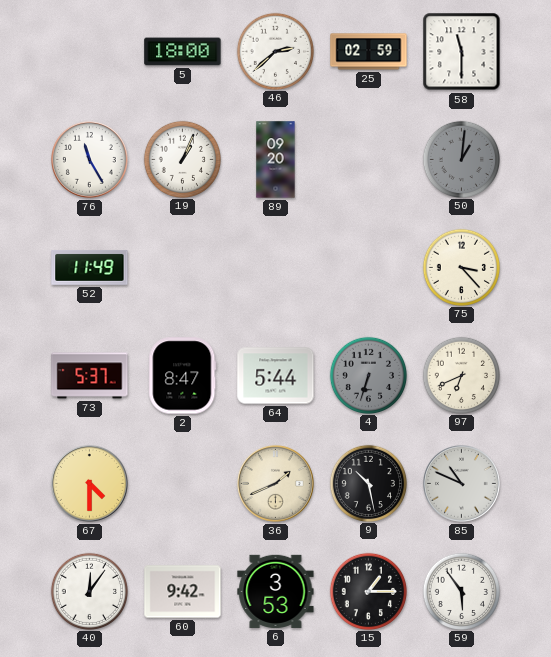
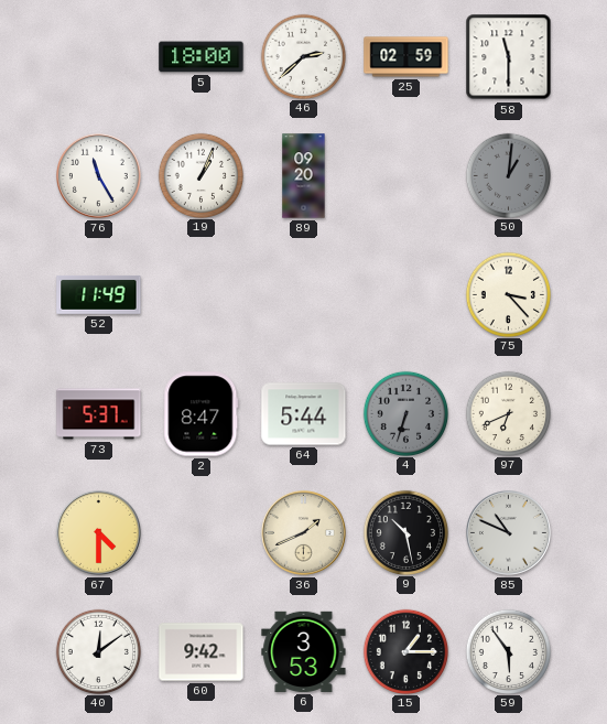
40: 12:06 -> 12:09 (98, 651)
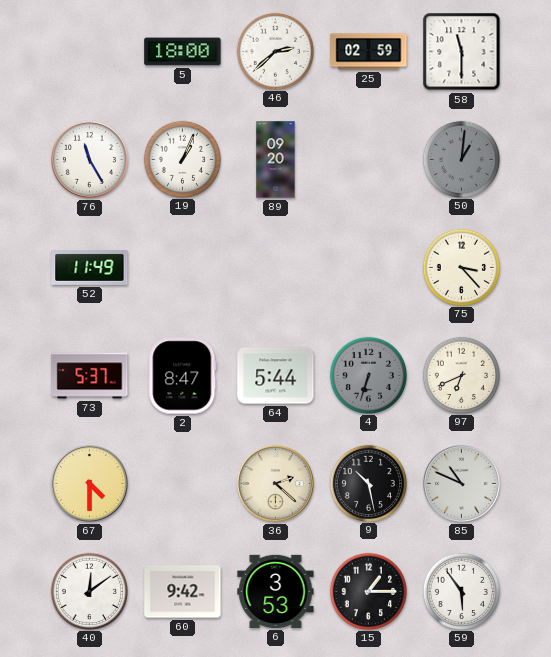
36: 1:41 -> 2:22 (275, 483)
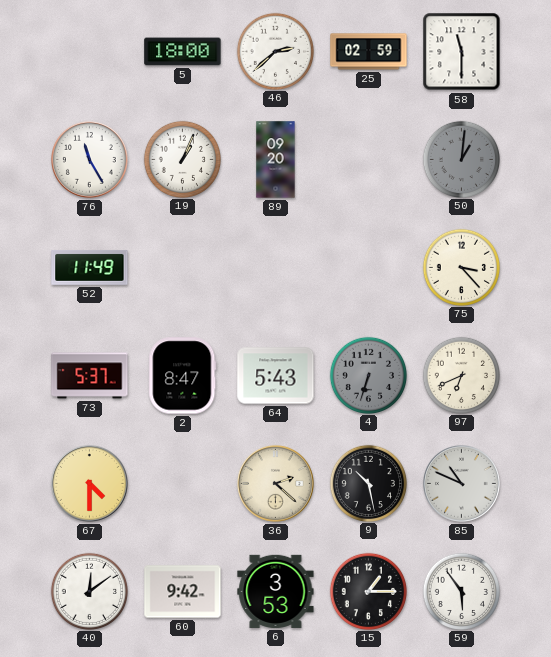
64: 5:44 -> 5:43 (276, 376)
